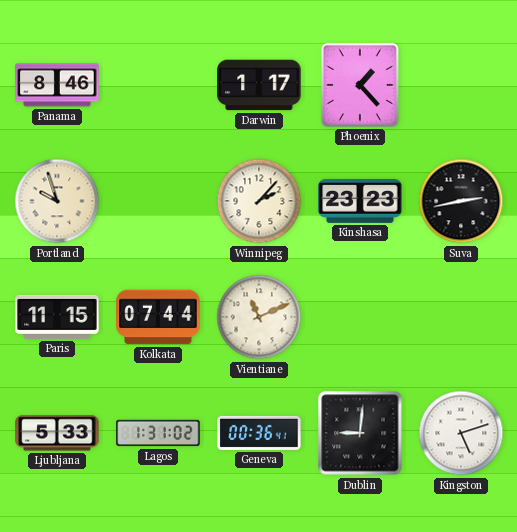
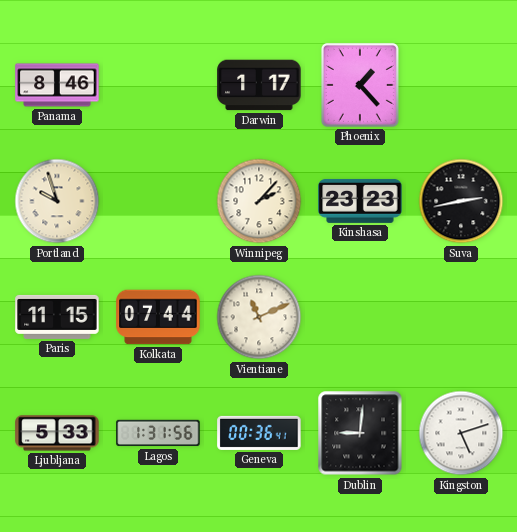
Lagos: 1:31:02 -> 1:31:56 (158, 433)
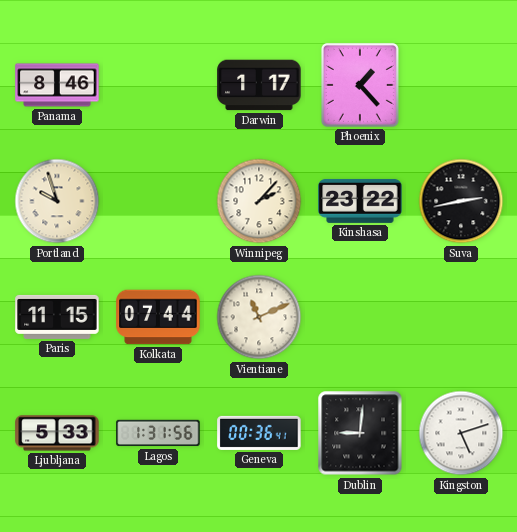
Kinshasa: 23:23 -> 23:22 (360, 201)
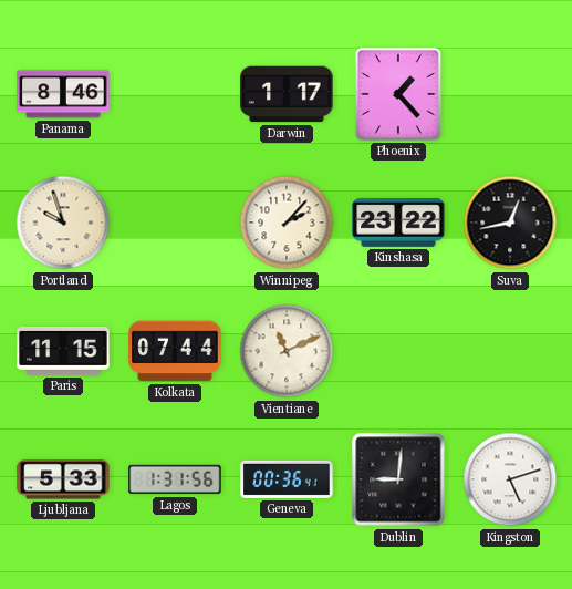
Suva: 2:43 -> 12:43 (510, 223)
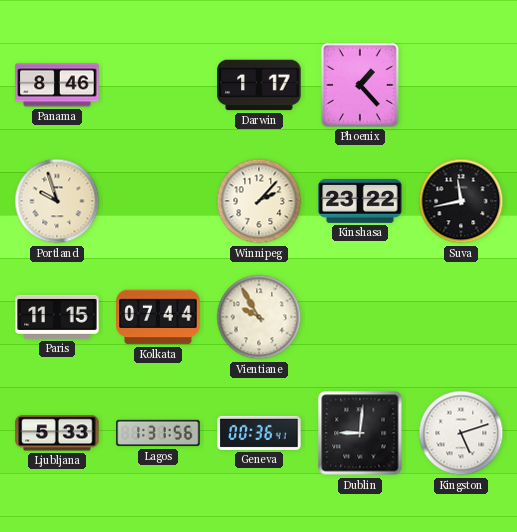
Suva: 12:43 -> 11:43 (461, 201)
Vientiane: 11:11 -> 9:55 (259, 317)
